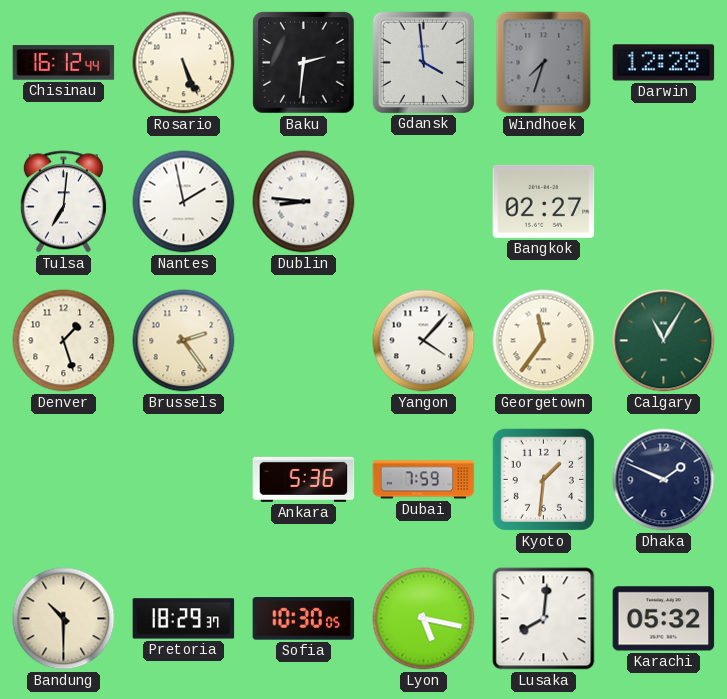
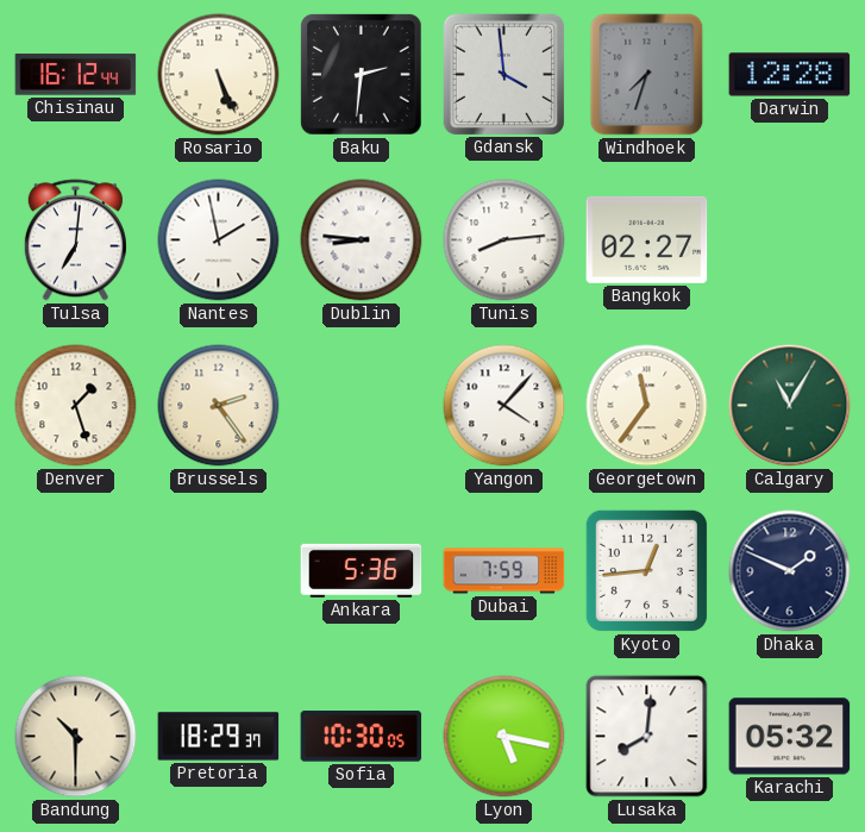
Tunis: none -> 8:14 (504, 240)
Kyoto: 1:31 -> 12:44 (646, 570)
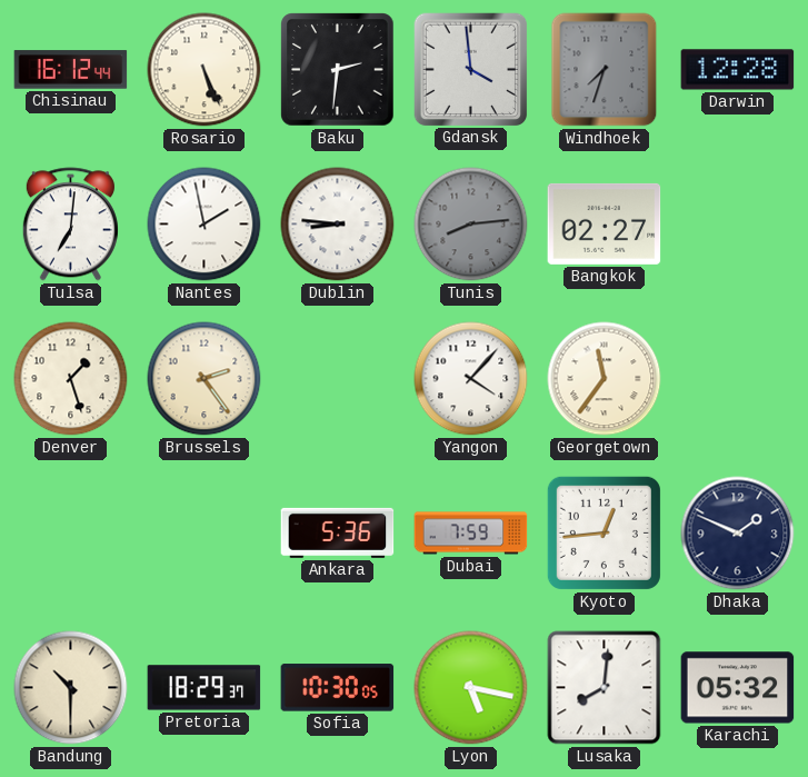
Tunis dial: white -> grey (471, 225)
Calgary: 11:05 -> none (790, 406)
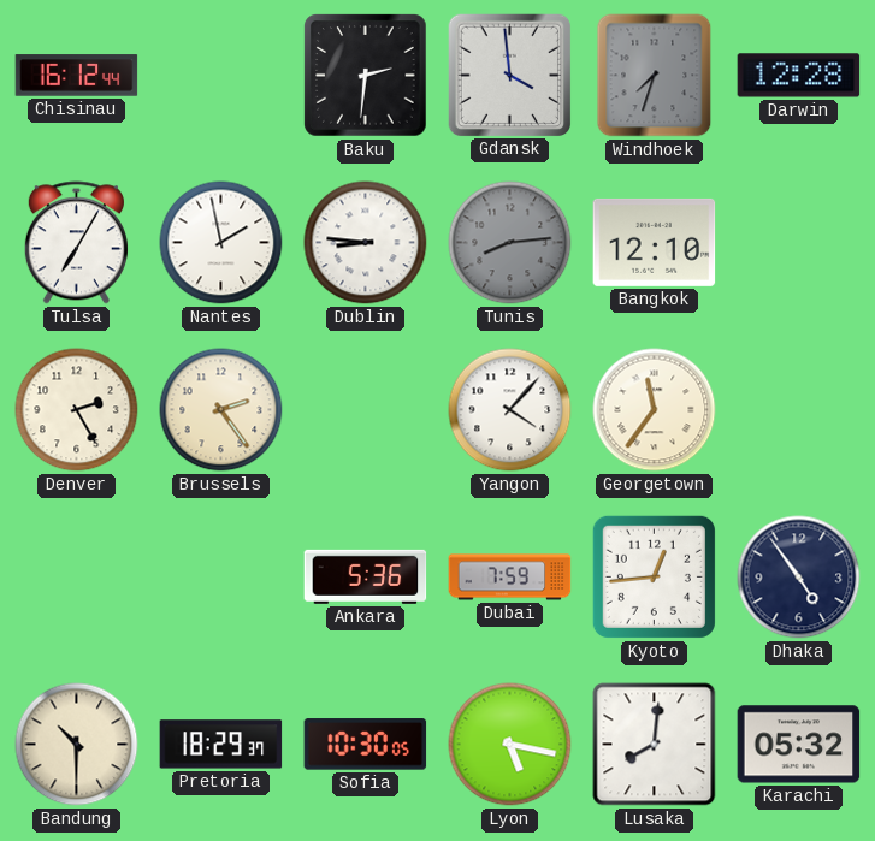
Rosario: 5:26 -> none (205, 70)
Tulsa: 7:01 -> 7:05 (76, 243)
Bangkok: 02:27 -> 12:10 (655, 242)
Denver: 1:27 -> 2:25 (77, 410)
Dhaka: 1:49 -> 4:54 (799, 578)
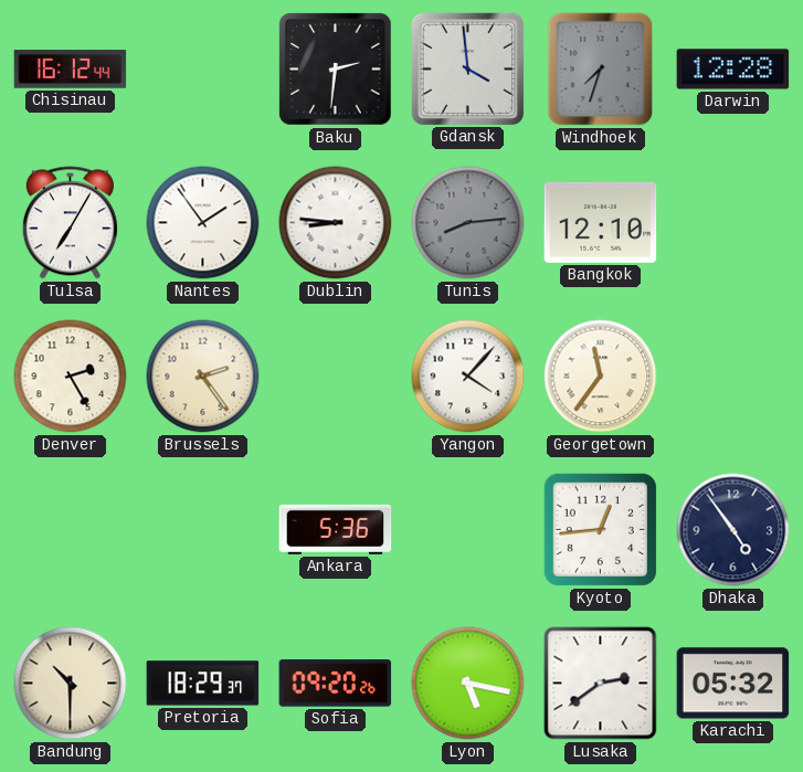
Nantes: 1:58 -> 1:54 (203, 223)
Dubai: 7:59 -> none (510, 578)
Sofia: 10:30 -> 09:20 (336, 684)
Lusaka: 8:01 -> 2:39 (601, 684)
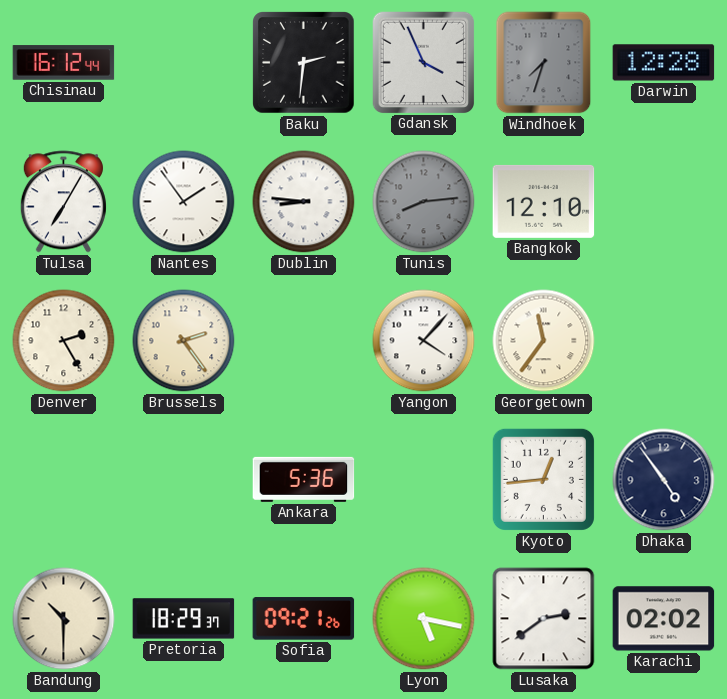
Gdansk: 3:59 -> 3:56 (423, 62)
Sofia: 09:20 -> 09:21 (304, 619)
Karachi: 05:32 -> 02:02 (664, 619)
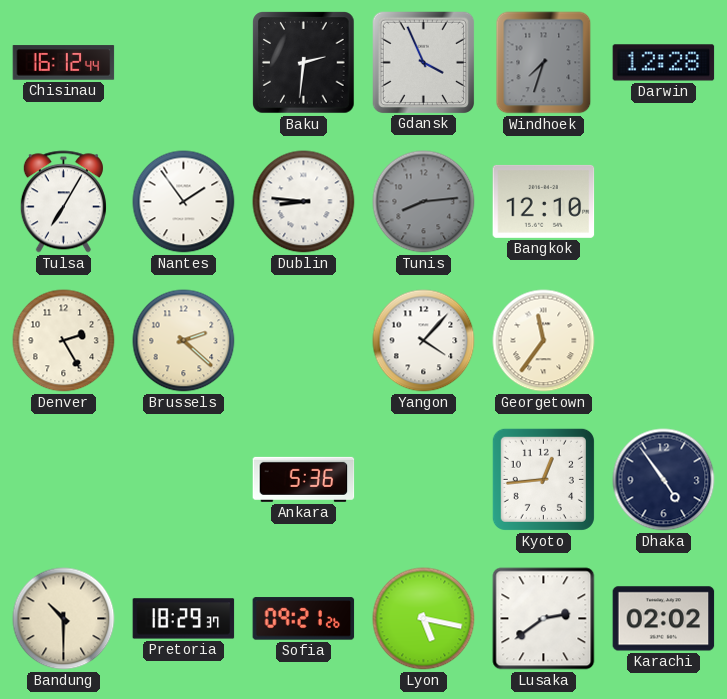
Brussels: 2:24 -> 2:22 (184, 341)
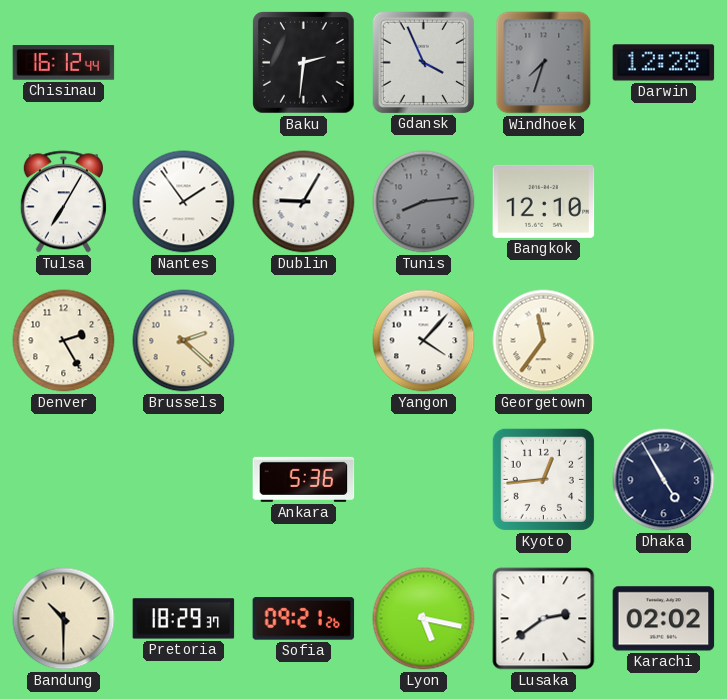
Dublin: 8:46 -> 9:05 (304, 202)
Dhaka: 4:54 -> 4:55 (664, 480)
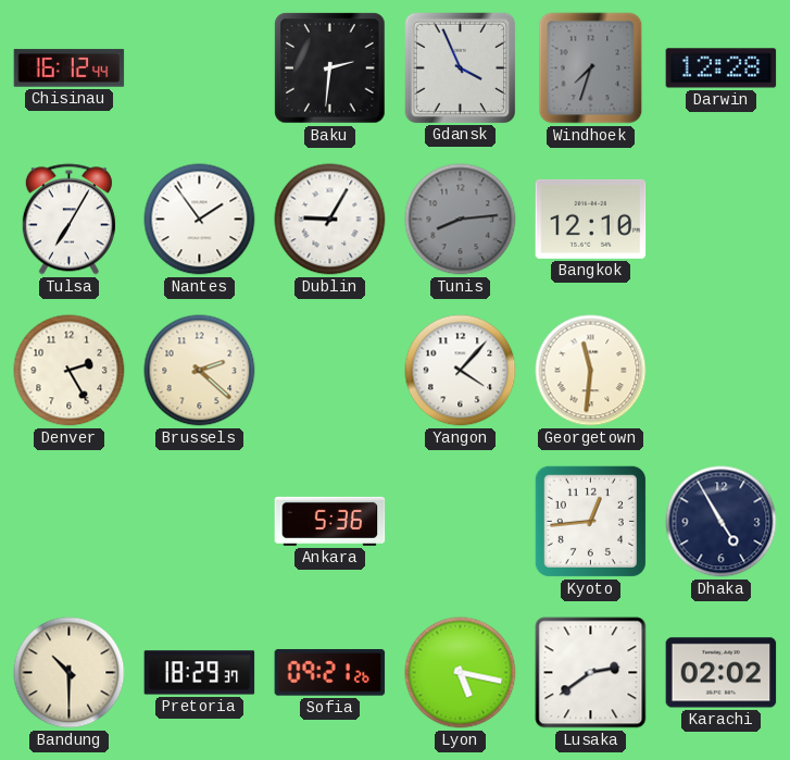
Georgetown: 11:36 -> 11:31 (591, 371)
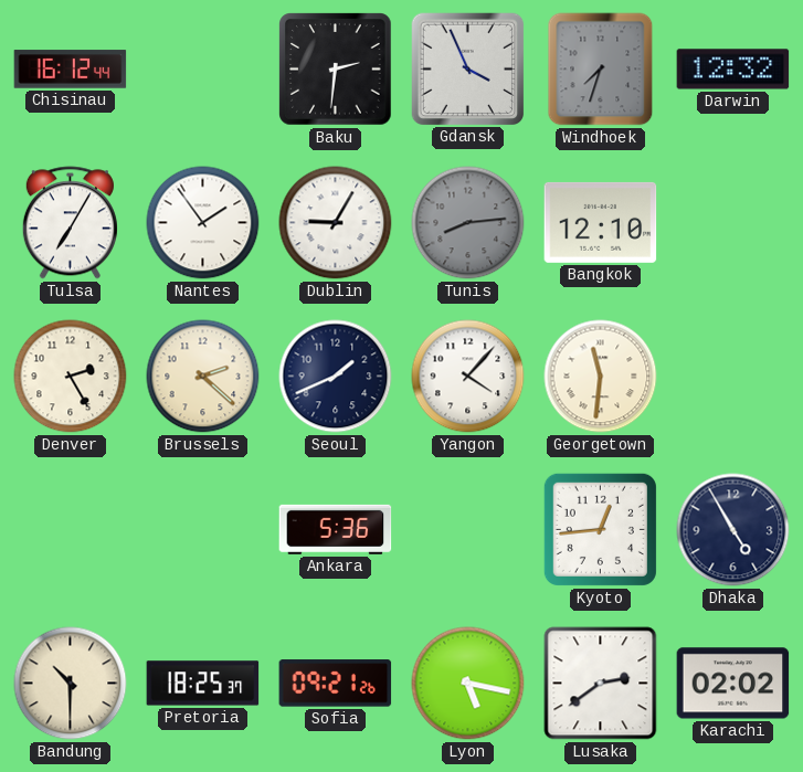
Darwin: 12:28 -> 12:32 (733, 70)
Seoul: none -> 1:41 (336, 377)
Pretoria: 18:29 -> 18:25 (203, 684)
